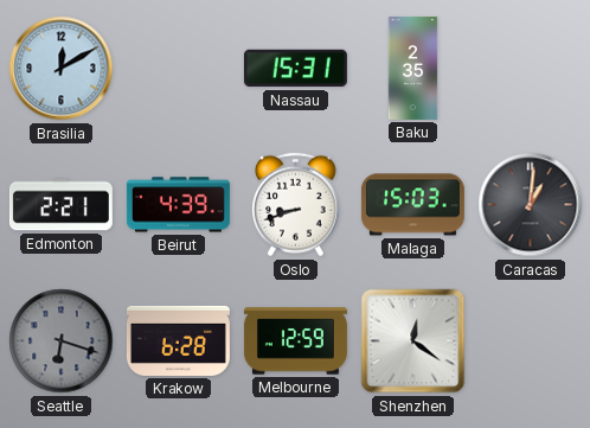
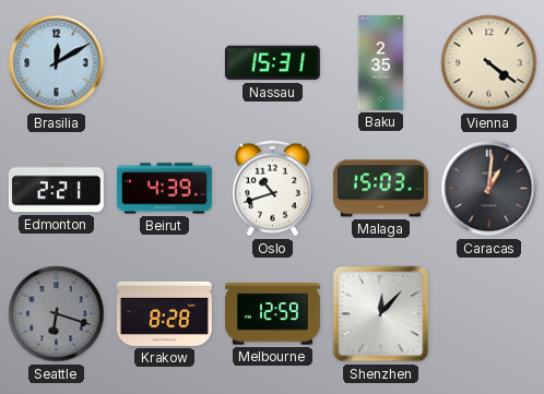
Vienna: none -> 4:21 (489, 63)
Oslo: 8:42 -> 10:42 (273, 189)
Krakow: 6:28 -> 8:28 (164, 313)
Shenzhen: 12:21 -> 12:07 (381, 314)
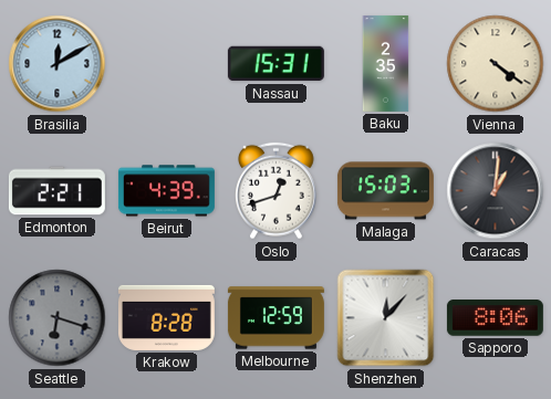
Oslo: 10:42 -> 12:42 (277, 191)
Sapporo: none -> 8:06 (495, 318)
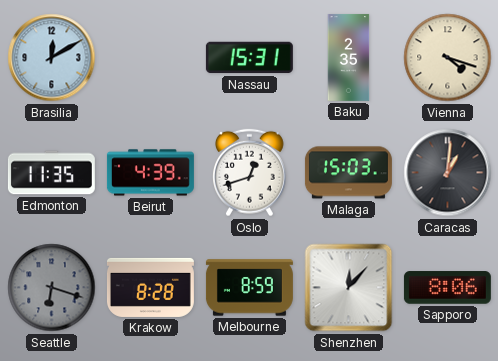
Vienna: 4:21 -> 4:18 (448, 58)
Edmonton: 2:21 -> 11:35 (51, 173)
Melbourne: 12:59 -> 8:59 (249, 288)
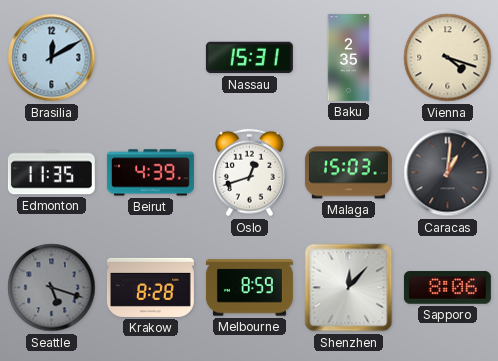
Seattle: 6:18 -> 5:18 (52, 288)
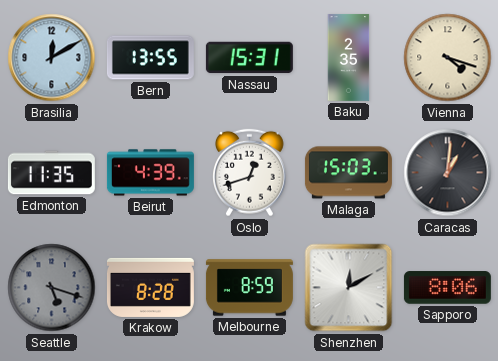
Bern: none -> 13:55 (150, 58)
Shenzhen: 12:07 -> 12:10 (349, 288)
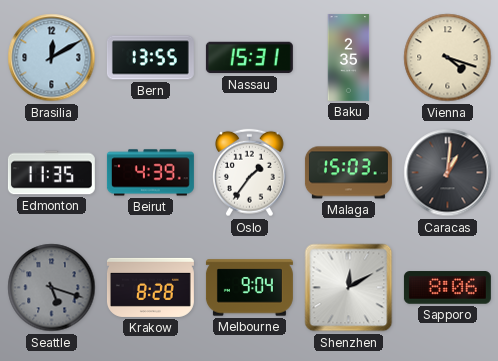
Oslo: 12:42 -> 1:36 (250, 173)
Melbourne: 8:59 -> 9:04 (249, 288)
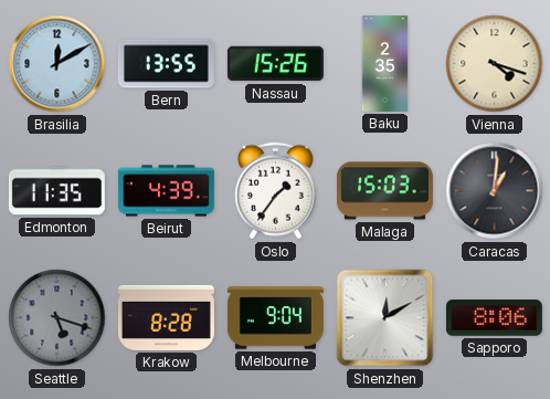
Nassau: 15:31 -> 15:26 (275, 64)
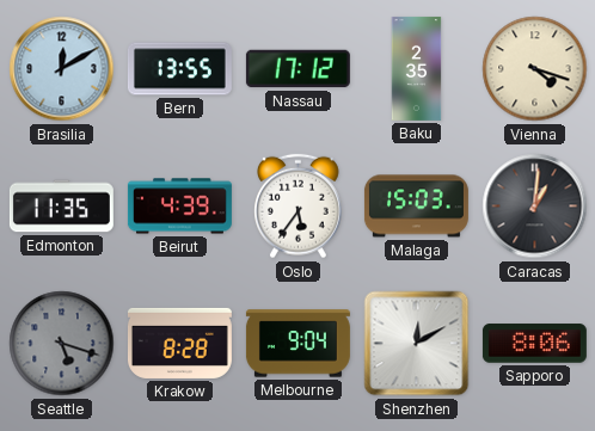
Nassau: 15:26 -> 17:12 (297, 69)
Oslo: 1:36 -> 5:36 (299, 207)
